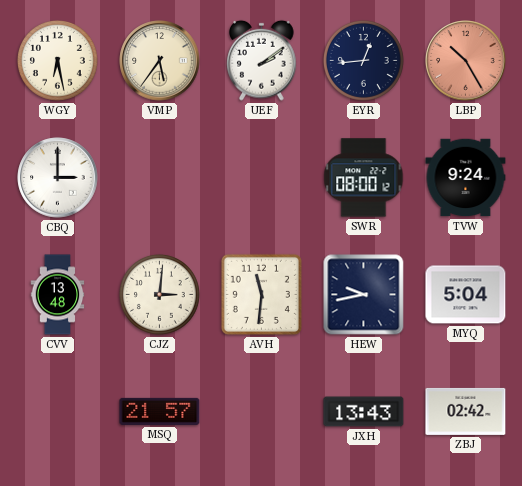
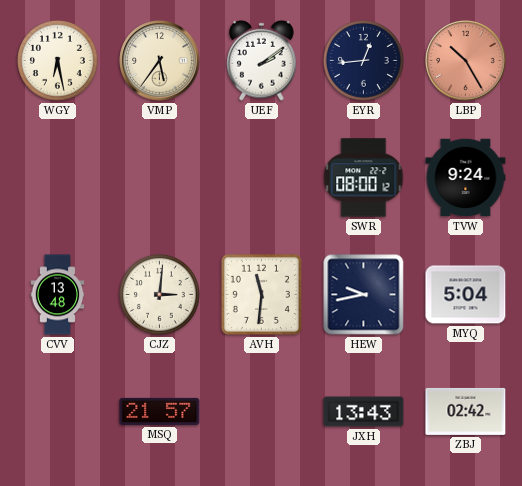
CBQ: 3:00 -> none (58, 178)
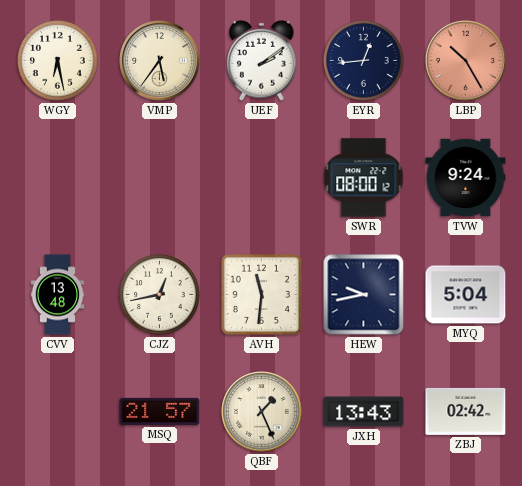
CJZ: 3:01 -> 12:43 (159, 294)
QBF: none -> 1:26 (262, 412)
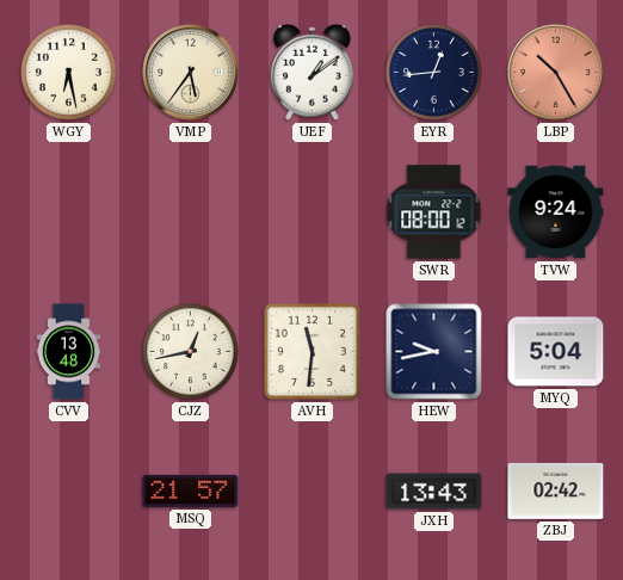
UEF: 2:09 -> 1:09 (313, 72)
QBF: 1:26 -> none (262, 412)
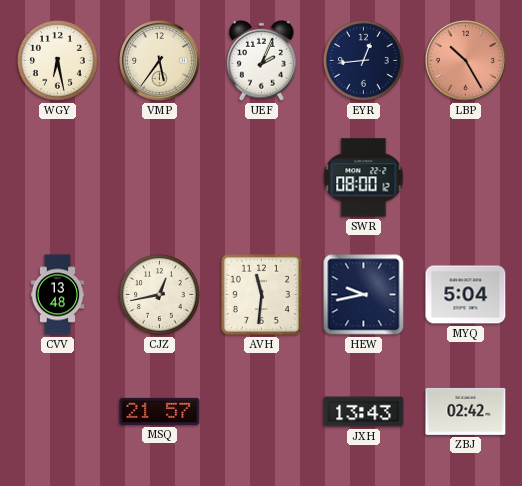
UEF: 1:09 -> 2:04 (262, 60)
TVW: 9:24 -> none (556, 212)
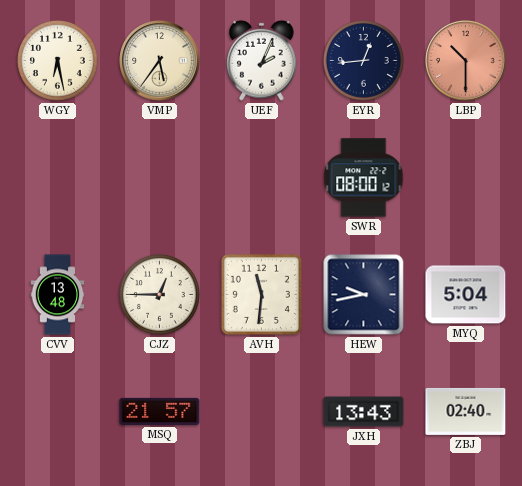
LBP: 10:25 -> 10:30 (466, 61)
CJZ: 12:43 -> 12:45 (159, 294)
ZBJ: 02:42 -> 02:40 (466, 411)
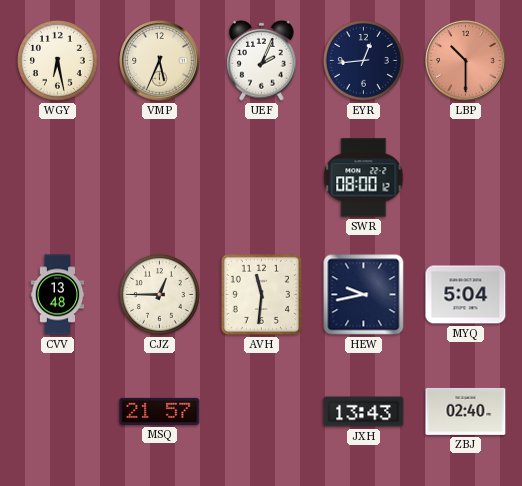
VMP: 5:36 -> 5:34 (160, 61)
